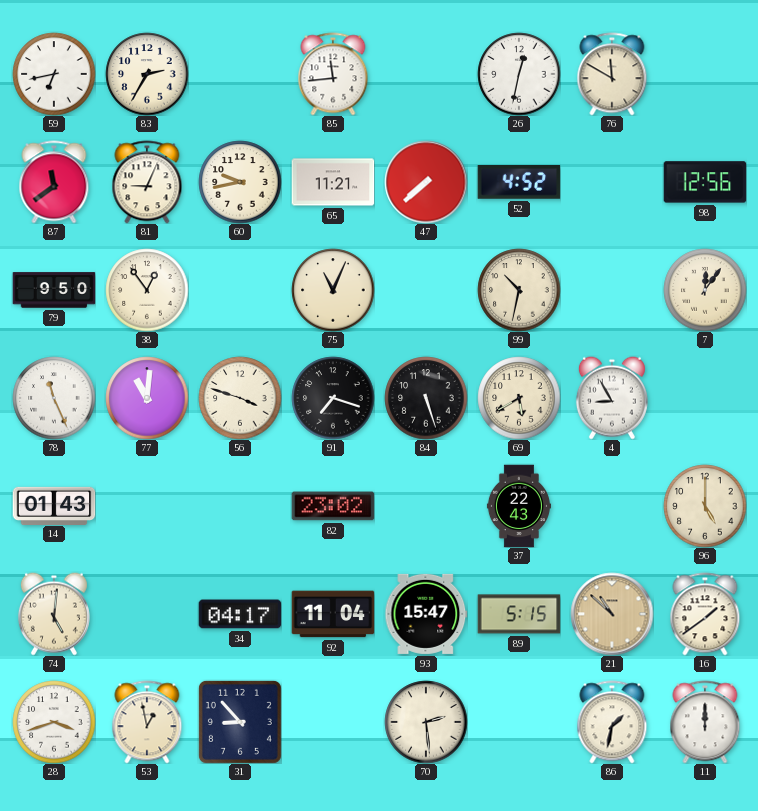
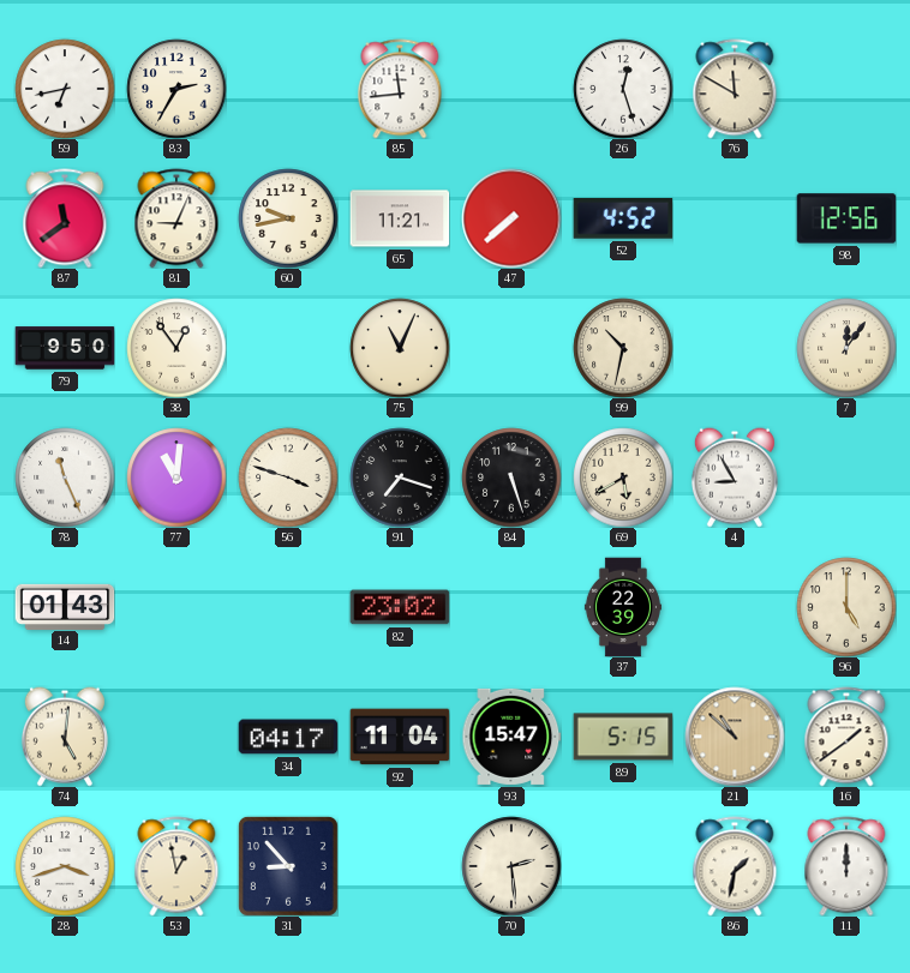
26: 12:32 -> 12:27 (623, 89)
37: 22:43 -> 22:39 (623, 607)
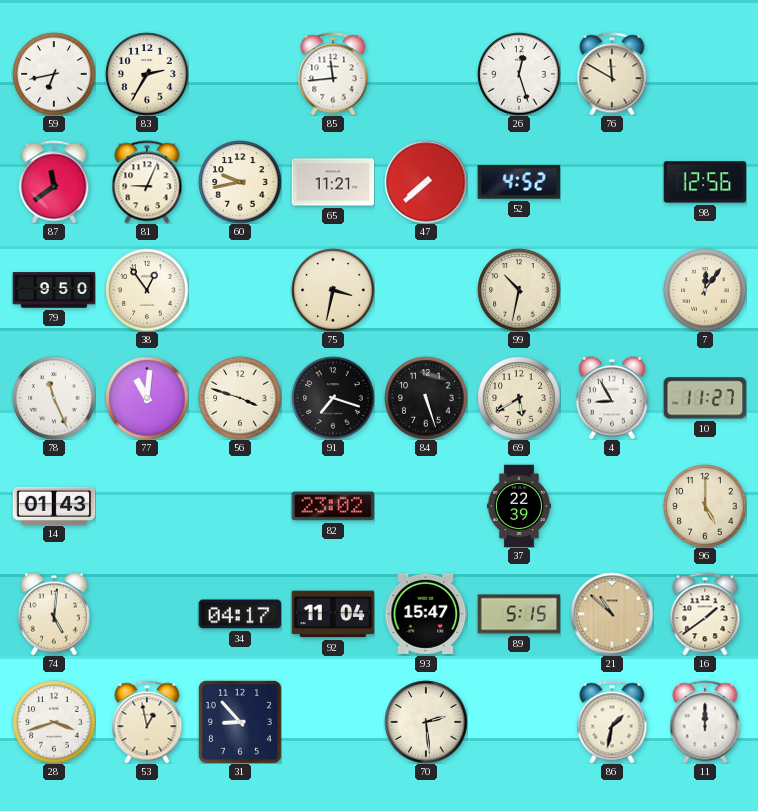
75: 11:04 -> 3:32 (333, 290)
10: none -> 11:27 (705, 398)
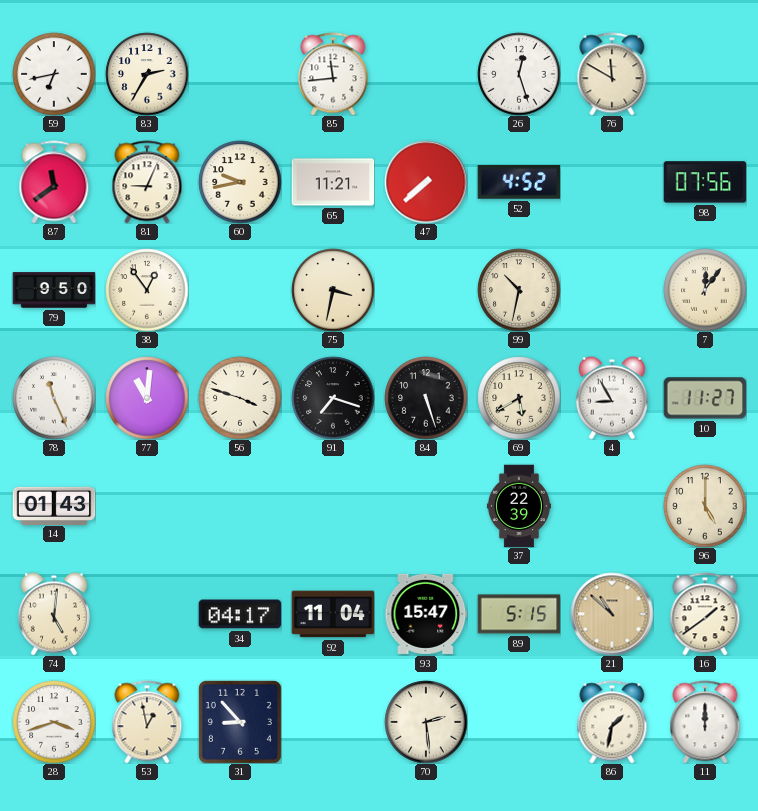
98: 12:56 -> 07:56 (705, 182)
82: 23:02 -> none (333, 506)
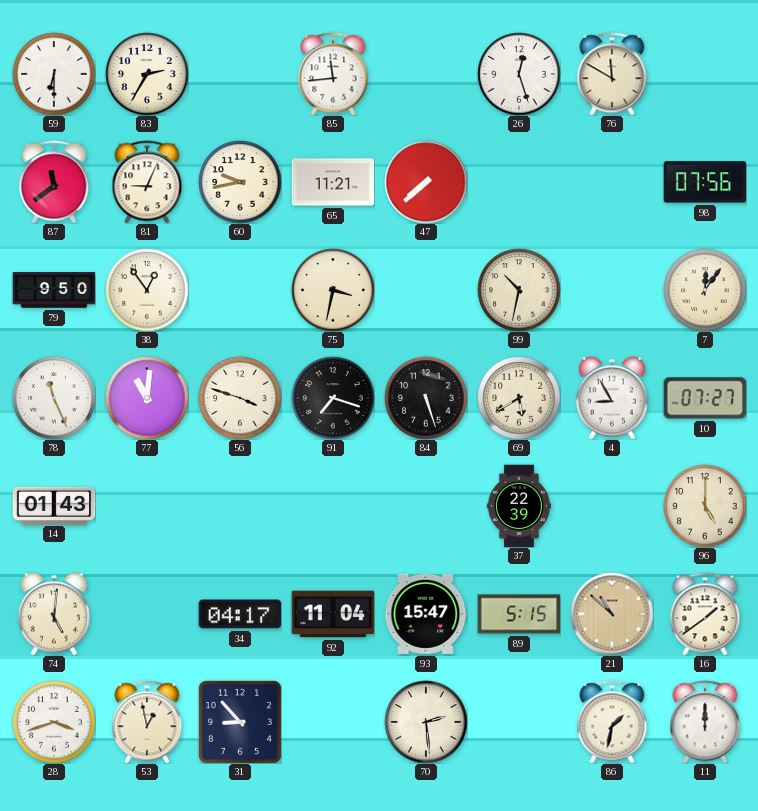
59: 6:43 -> 6:30 (54, 74)
52: 4:52 -> none (519, 183)
10: 11:27 -> 07:27 (705, 398)
